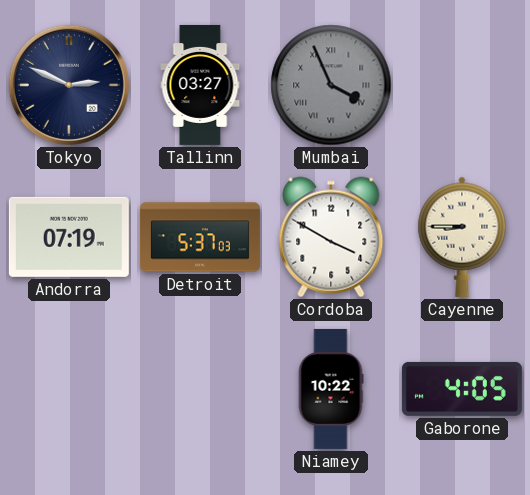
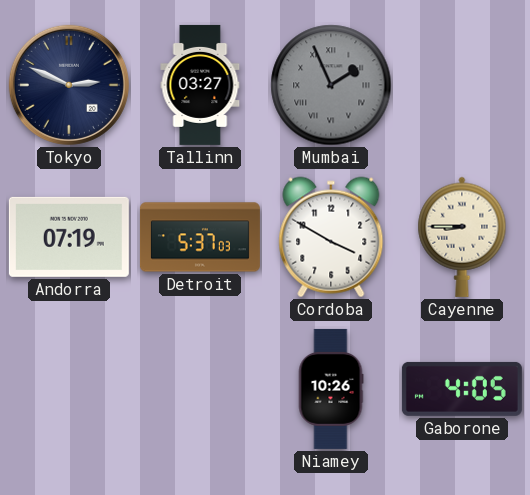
Mumbai: 3:56 -> 1:56 (331, 85)
Niamey: 10:22 -> 10:26 (331, 389)
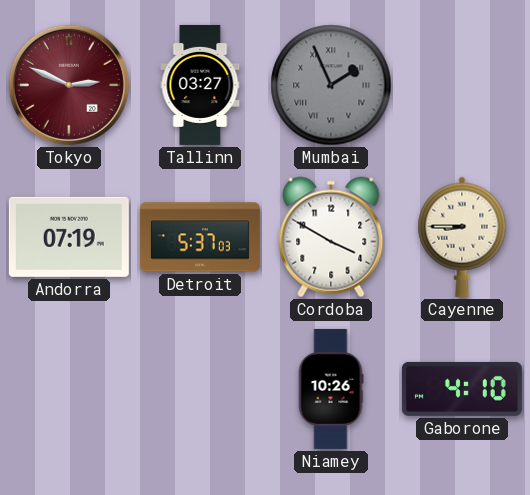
Tokyo dial: navy -> burgundy (69, 85)
Gaborone: 4:05 -> 4:10 (462, 389)
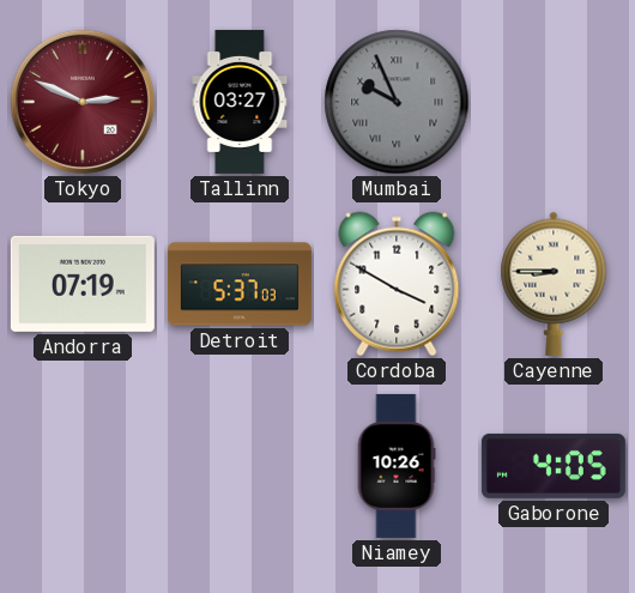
Mumbai: 1:56 -> 9:56 (397, 102)
Gaborone: 4:10 -> 4:05 (554, 466)
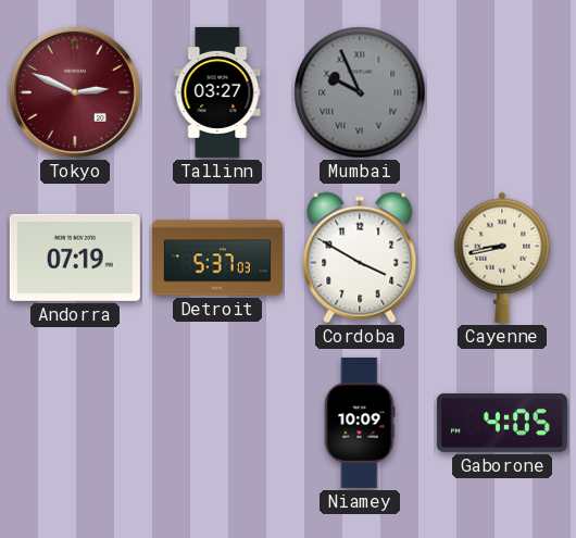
Cayenne: 8:45 -> 8:43 (502, 258)
Niamey: 10:26 -> 10:09 (360, 423)
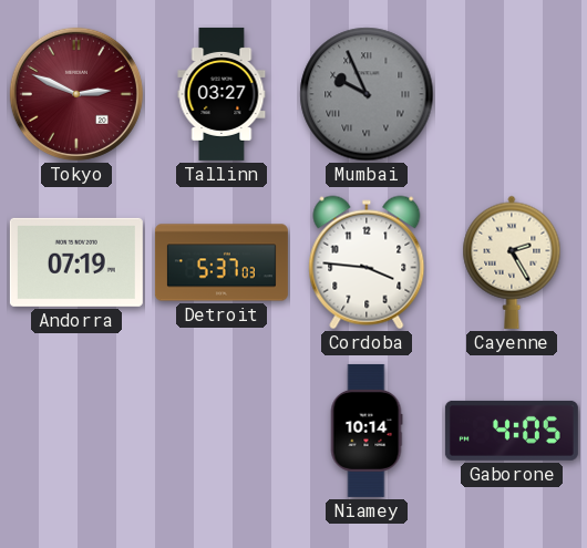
Cordoba: 3:50 -> 3:46 (367, 262)
Cayenne: 8:43 -> 2:25 (512, 262)
Niamey: 10:09 -> 10:14 (367, 431)
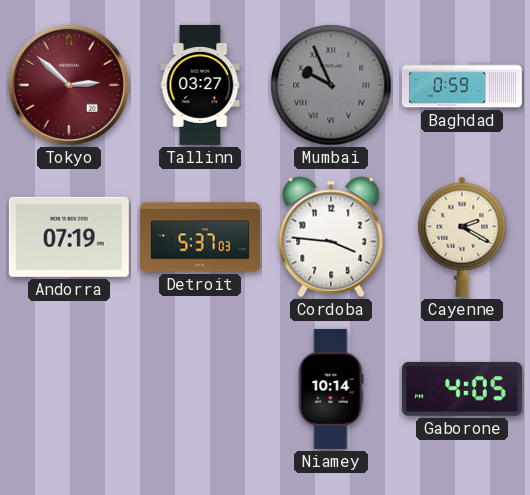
Tokyo: 2:49 -> 2:52 (69, 85)
Baghdad: none -> 0:59 (462, 85)
Cayenne: 2:25 -> 2:20 (462, 237)
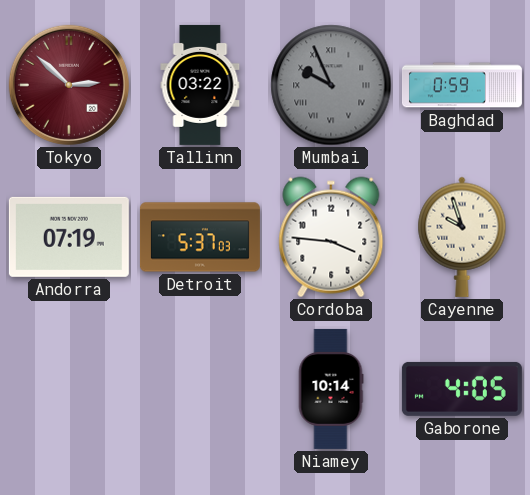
Tallinn: 03:27 -> 03:22 (200, 85)
Cayenne: 2:20 -> 9:57 (462, 237)
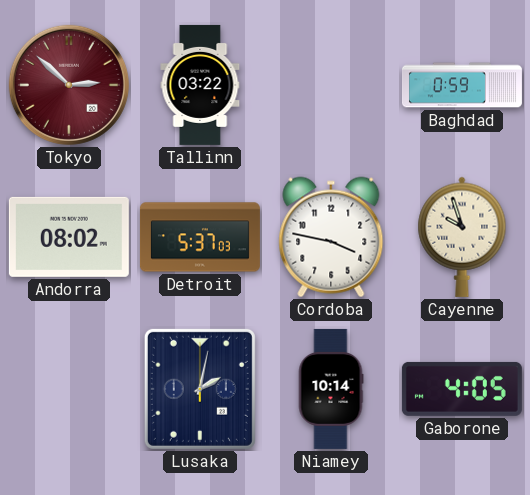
Mumbai: 9:56 -> none (331, 85)
Andorra: 07:19 -> 08:02 (69, 237)
Cordoba: 3:46 -> 3:47 (331, 237)
Lusaka: none -> 2:02 (200, 389)
